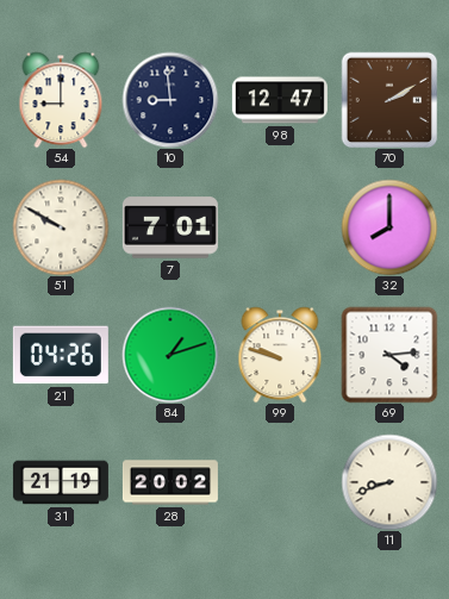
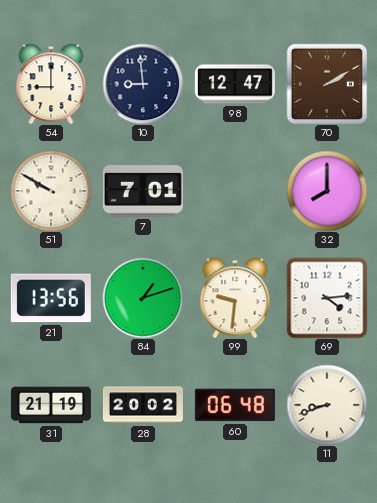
21: 04:26 -> 13:56 (51, 298)
99: 9:48 -> 9:31 (235, 298)
60: none -> 06:48 (235, 405)
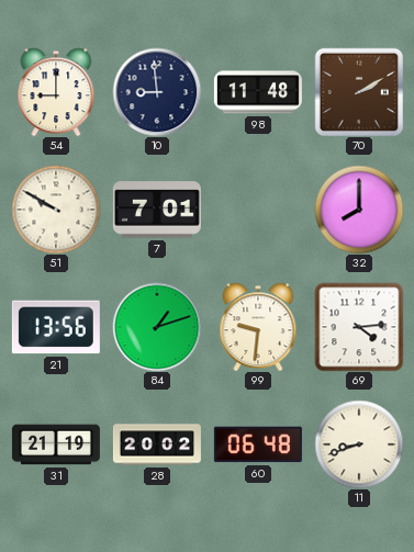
98: 12:47 -> 11:48 (258, 92)
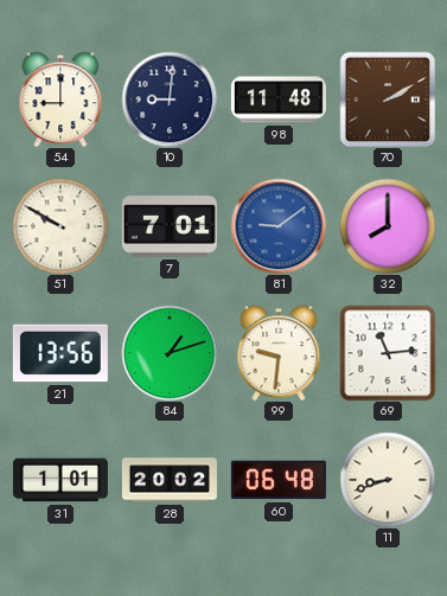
10: 8:59 -> 9:01 (170, 100)
81: none -> 9:09 (279, 226)
69: 4:14 -> 11:14 (388, 353)
31: 21:19 -> 1:01 (60, 480)
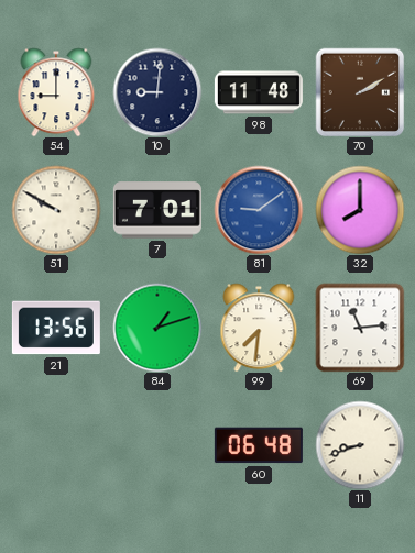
99: 9:31 -> 7:31 (259, 328)
31: 1:01 -> none (60, 480)
28: 20:02 -> none (170, 480)
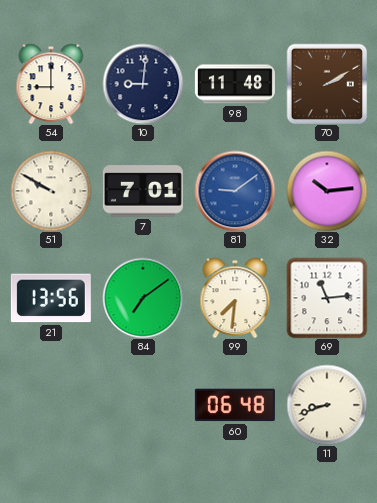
32: 8:00 -> 10:14 (327, 191)
84: 1:12 -> 7:09 (143, 298)
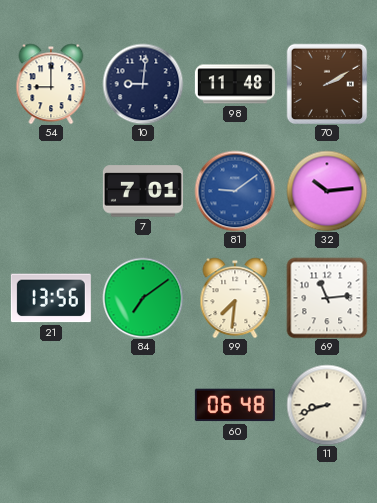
51: 9:50 -> none (51, 191)
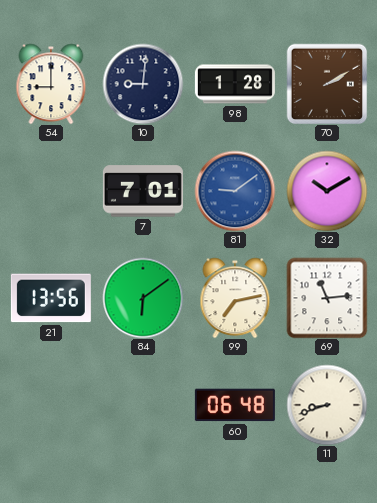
98: 11:48 -> 1:28 (235, 84)
32: 10:14 -> 10:10 (327, 191)
84: 7:09 -> 6:09 (143, 298)
99: 7:31 -> 7:13 (235, 298)
